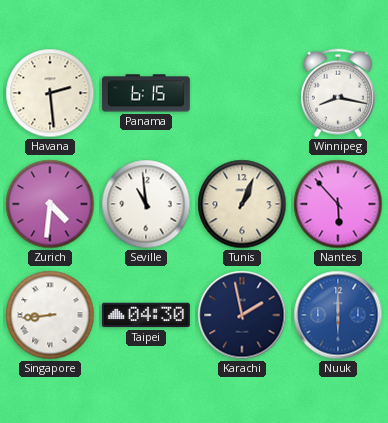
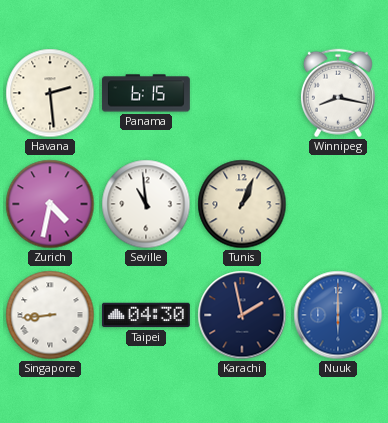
Zurich: 4:31 -> 4:32 (50, 204)
Nantes: 5:53 -> none (338, 204)
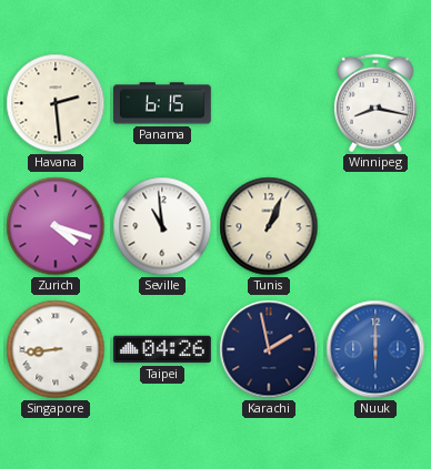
Zurich: 4:32 -> 4:18 (56, 226)
Taipei: 04:30 -> 04:26 (162, 349)
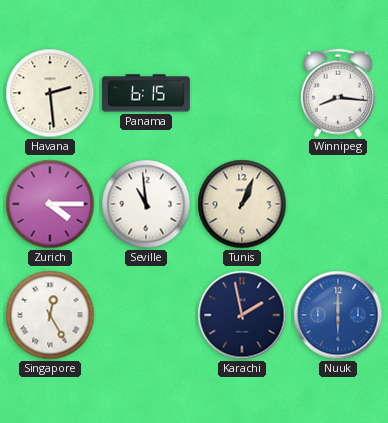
Winnipeg: 8:17 -> 8:16 (338, 93)
Zurich: 4:18 -> 4:15 (50, 204)
Singapore: 8:44 -> 12:25 (50, 315)
Taipei: 04:26 -> none (162, 349)
